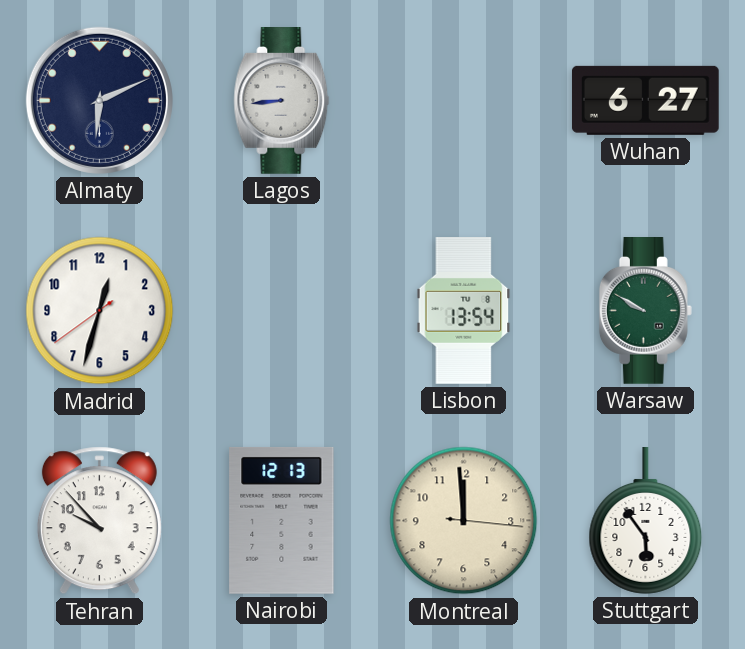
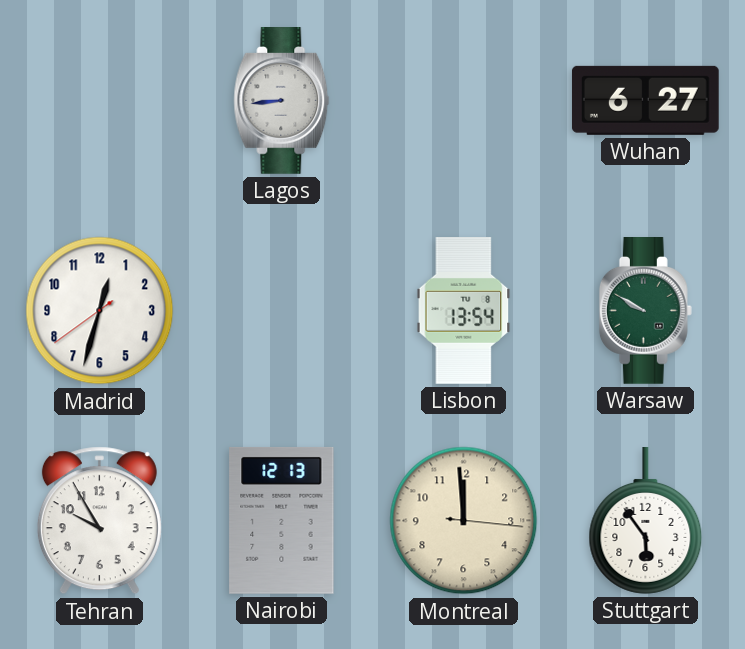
Almaty: 6:11 -> none (99, 100)
Tehran: 9:53 -> 9:55 (99, 521)
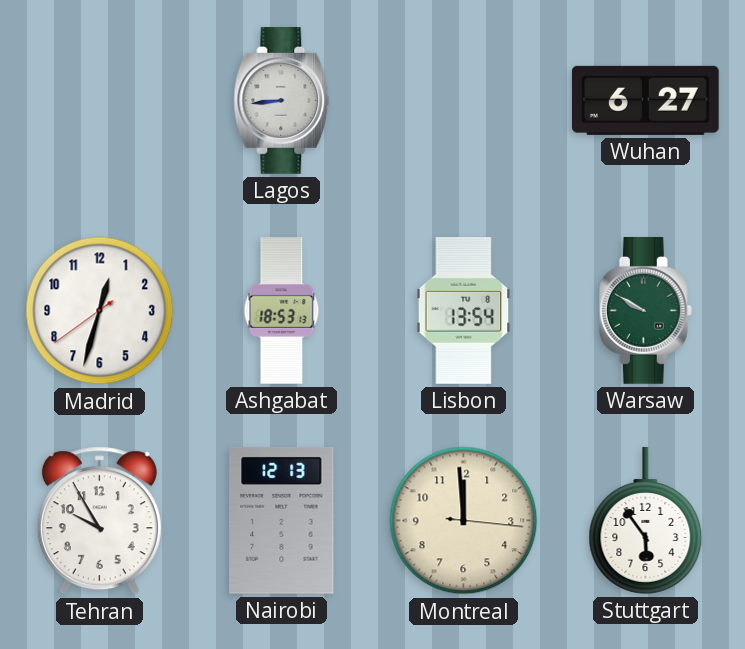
Ashgabat: none -> 18:53 (282, 311)
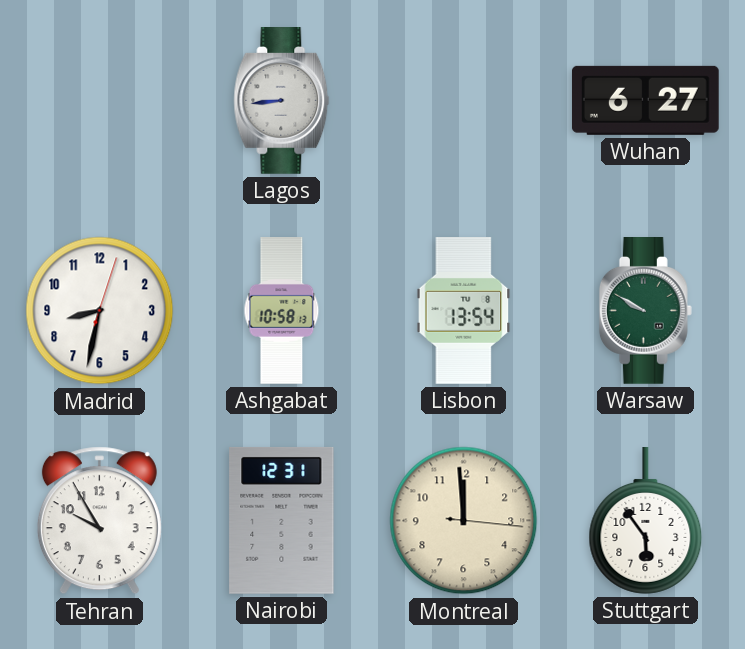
Madrid: 12:32 -> 8:32 (100, 311)
Ashgabat: 18:53 -> 10:58 (282, 311)
Nairobi: 12:13 -> 12:31 (282, 520)
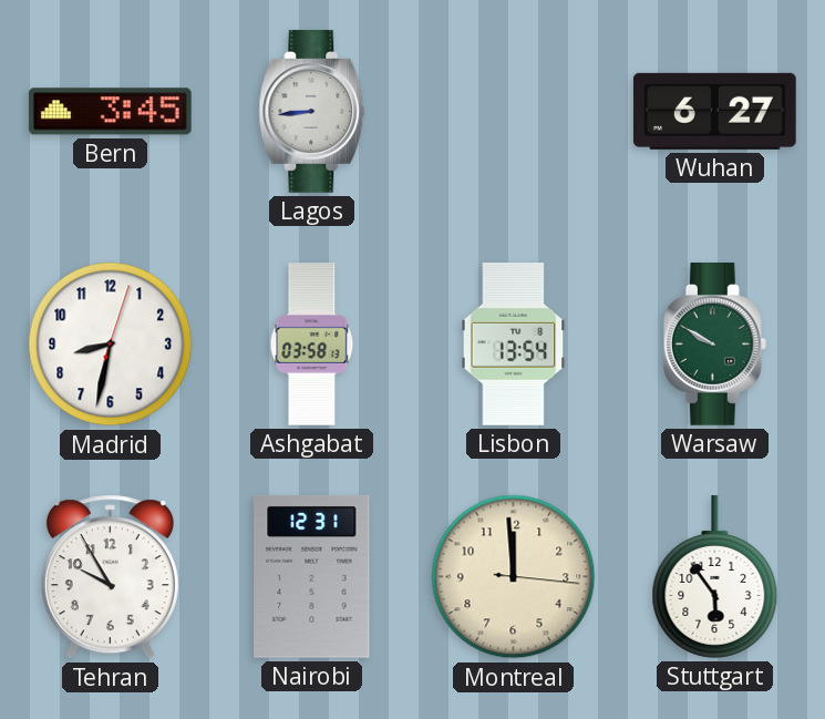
Bern: none -> 3:45 (110, 112)
Ashgabat: 10:58 -> 03:58 (312, 345)
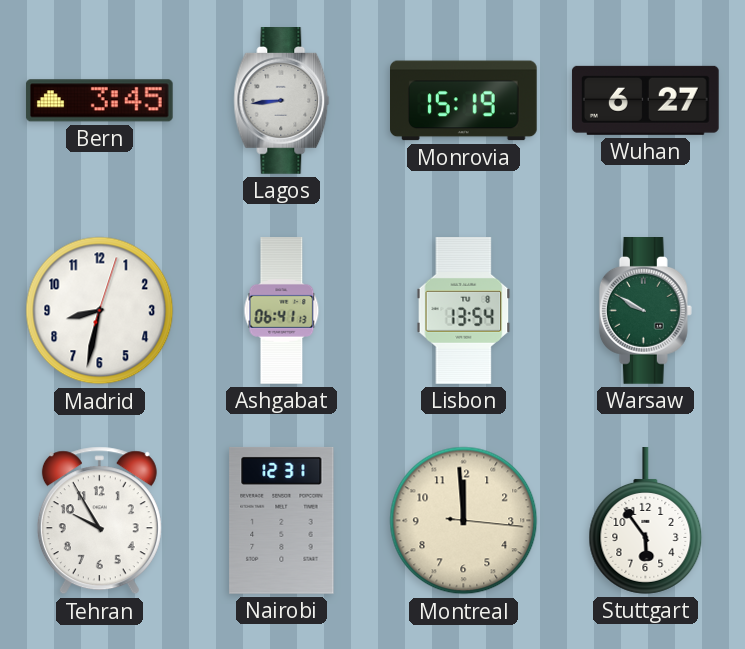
Monrovia: none -> 15:19 (464, 101)
Ashgabat: 03:58 -> 06:41 (282, 311)
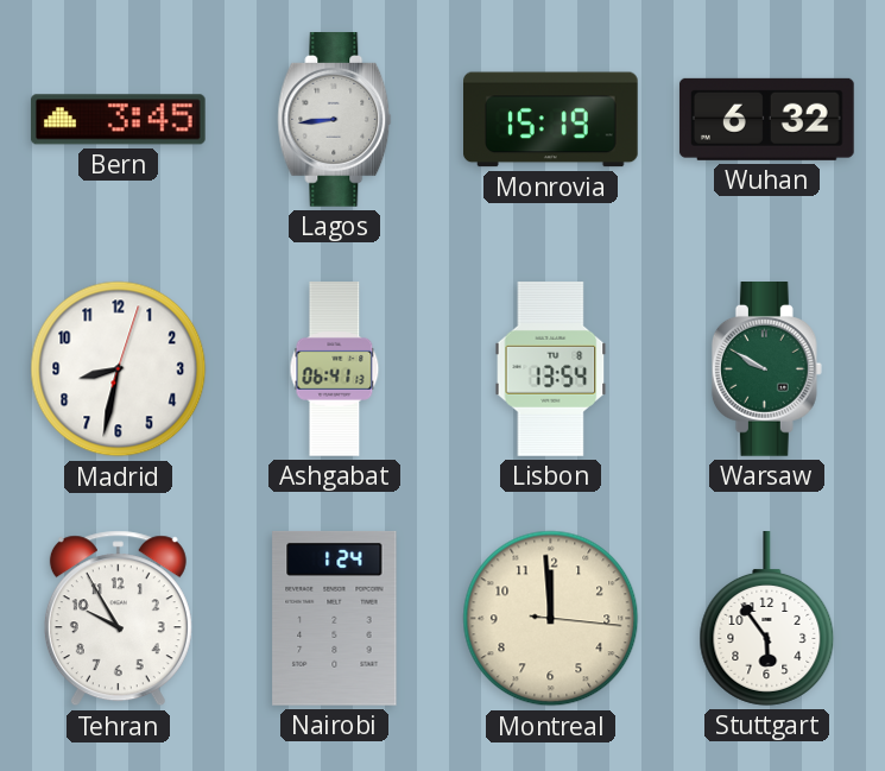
Wuhan: 6:27 -> 6:32 (766, 119)
Nairobi: 12:31 -> 1:24 (335, 618)
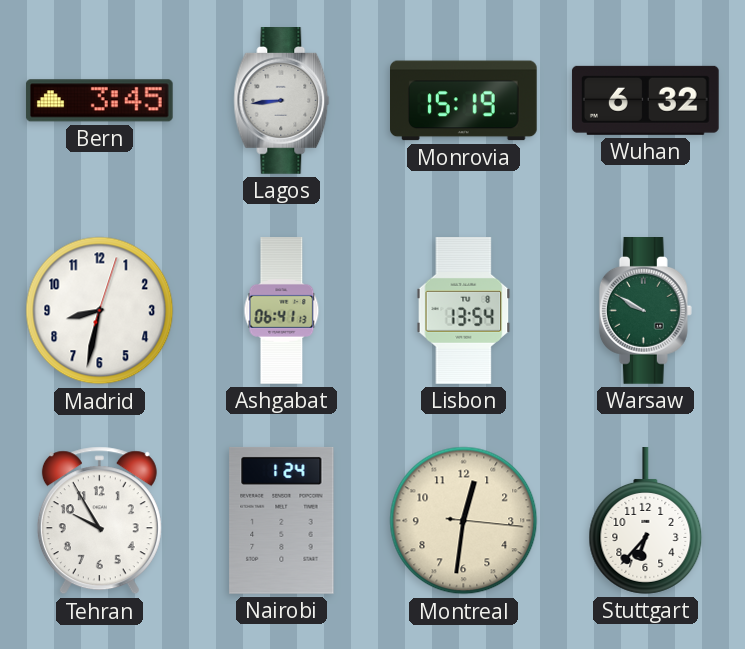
Montreal: 11:59 -> 12:31 (464, 521)
Stuttgart: 5:54 -> 6:37 (646, 521)
